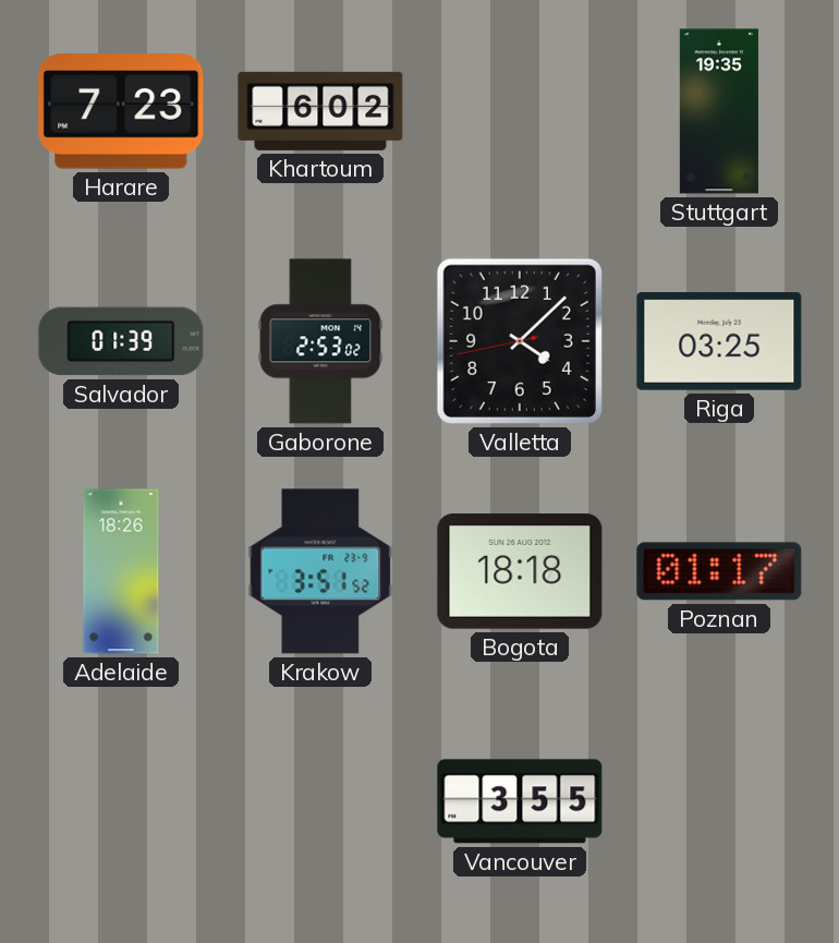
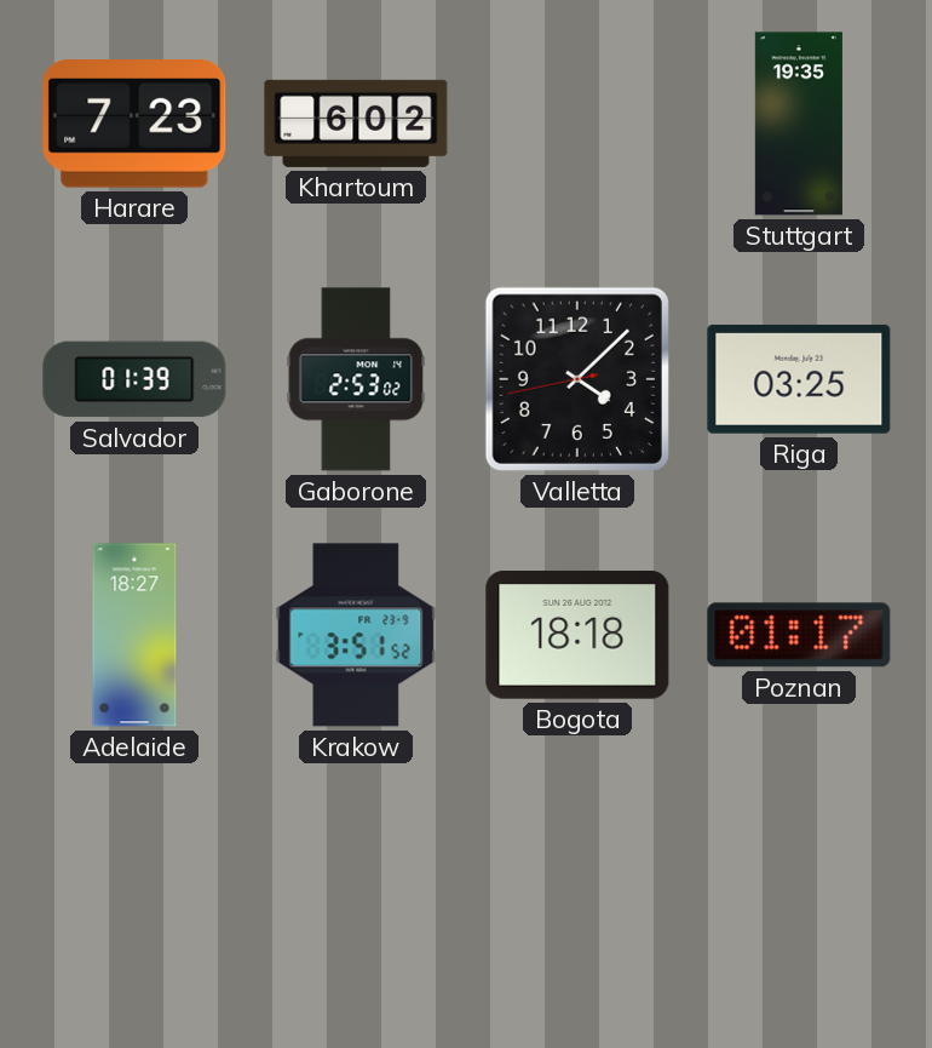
Adelaide: 18:26 -> 18:27 (134, 635)
Vancouver: 3:55 -> none (520, 801)
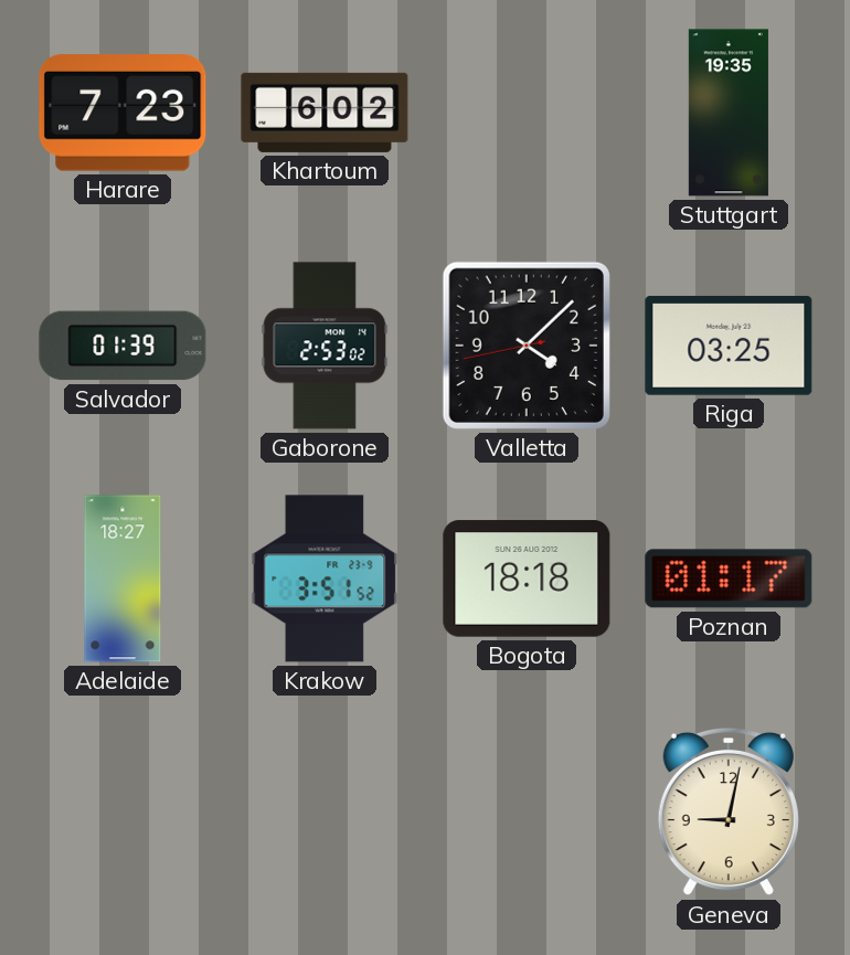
Geneva: none -> 9:02 (729, 811)
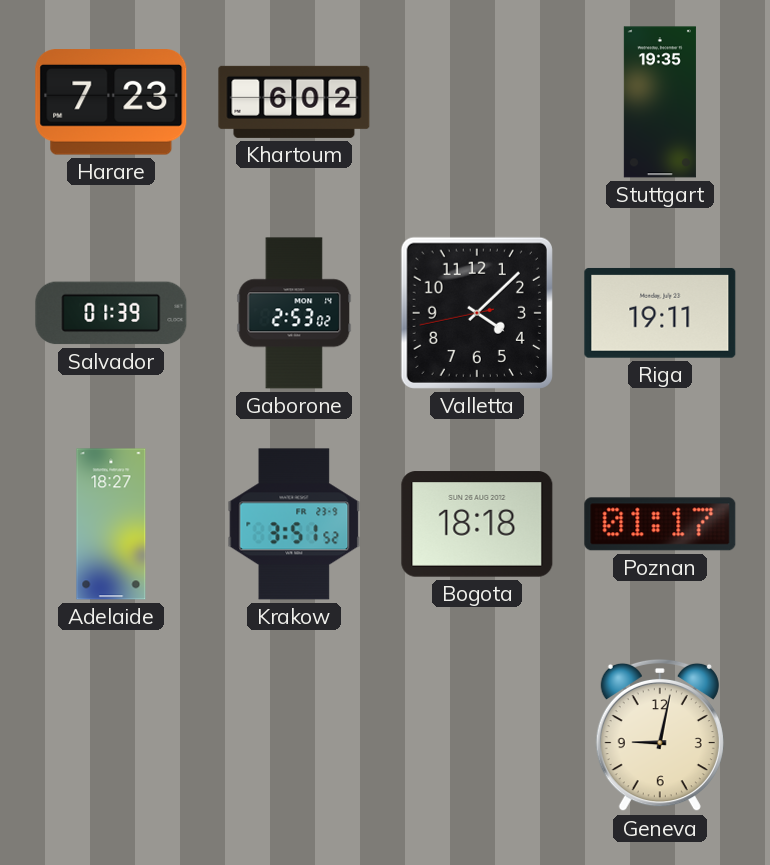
Riga: 03:25 -> 19:11 (660, 313)
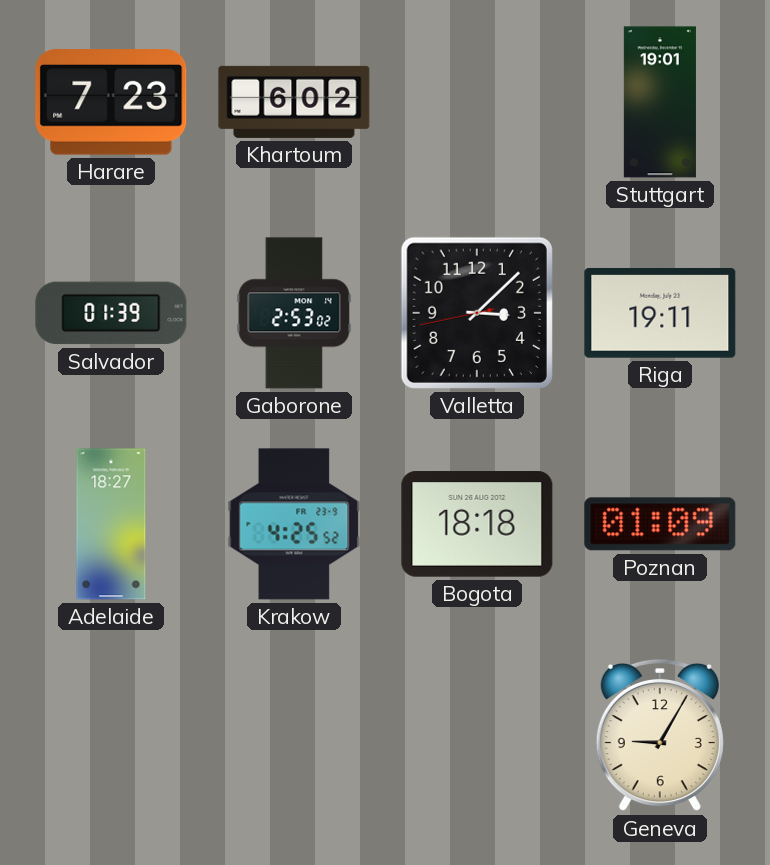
Stuttgart: 19:35 -> 19:01 (660, 102)
Valletta: 4:07 -> 3:07 (477, 313)
Krakow: 3:51 -> 4:25 (294, 524)
Poznan: 01:17 -> 01:09 (660, 524)
Geneva: 9:02 -> 9:05 (660, 735)
